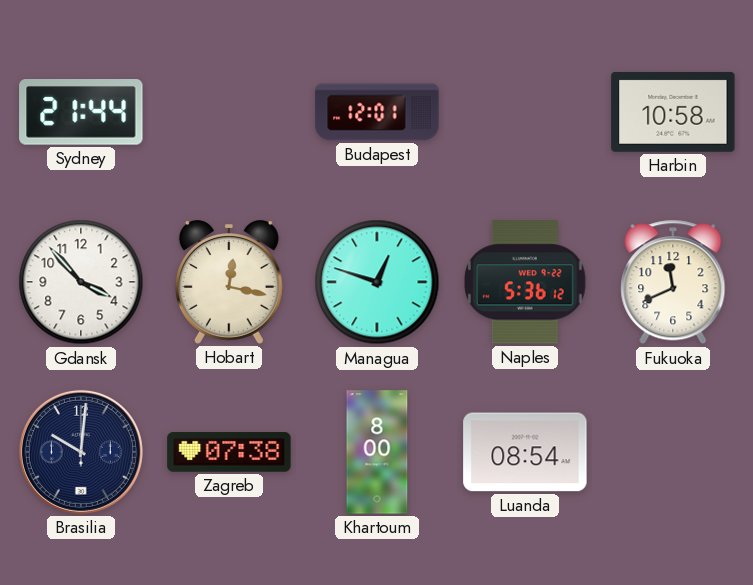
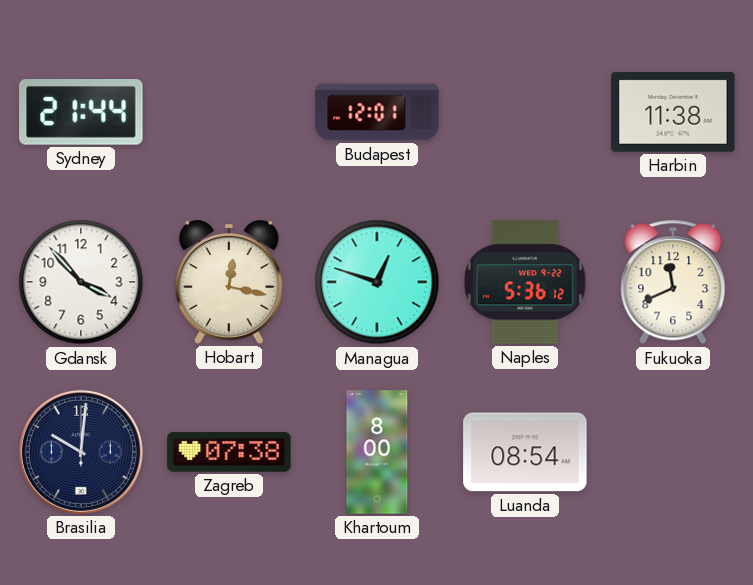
Harbin: 10:58 -> 11:38 (673, 112)
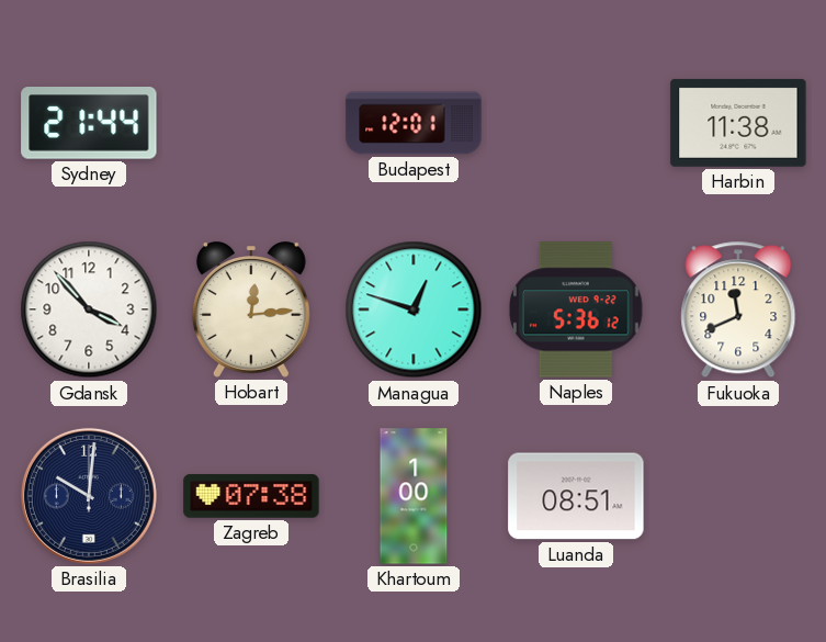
Hobart: 12:17 -> 12:14 (251, 309)
Khartoum: 8:00 -> 1:00 (414, 496)
Luanda: 08:54 -> 08:51 (576, 496)
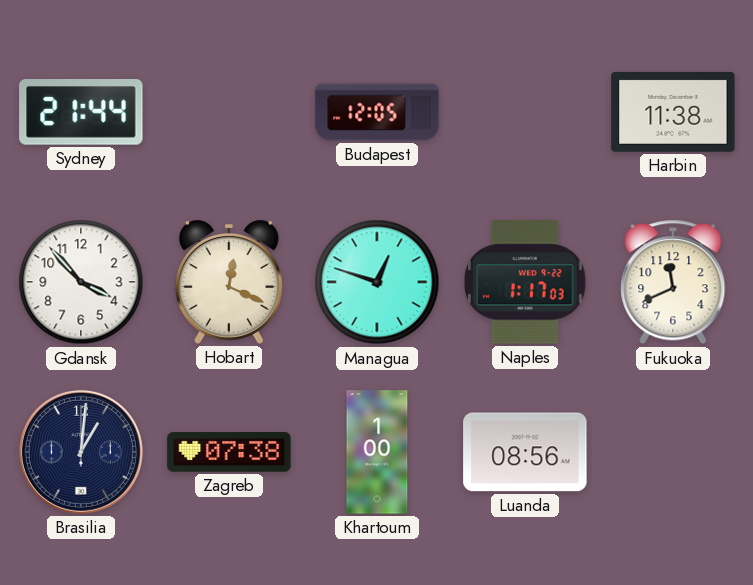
Budapest: 12:01 -> 12:05 (377, 112)
Hobart: 12:14 -> 12:19 (229, 282)
Naples: 5:36 -> 1:17 (526, 282)
Brasilia: 10:01 -> 1:01 (81, 452)
Luanda: 08:51 -> 08:56 (525, 452)
